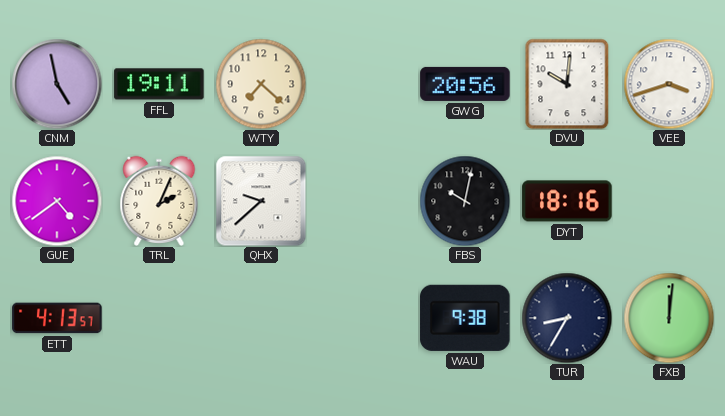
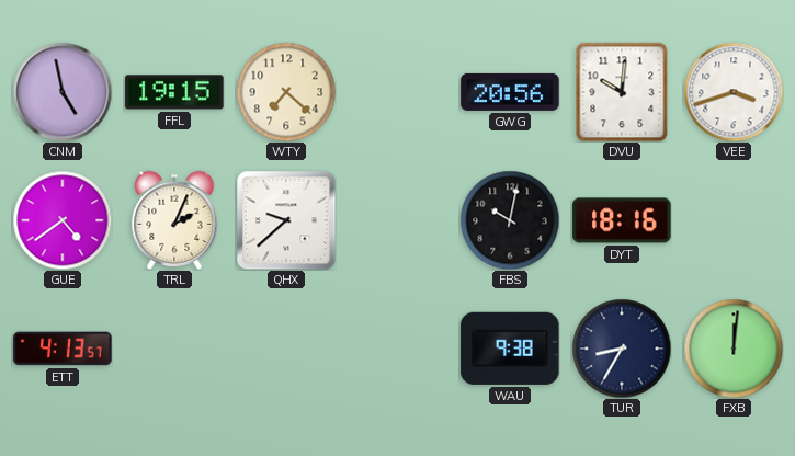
FFL: 19:11 -> 19:15 (174, 92)
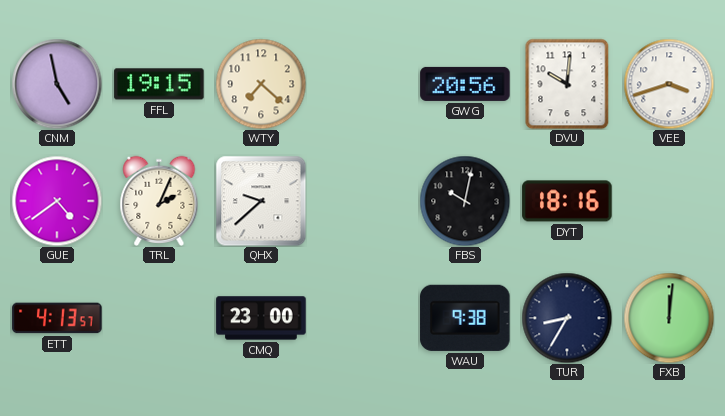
CMQ: none -> 23:00 (261, 318)
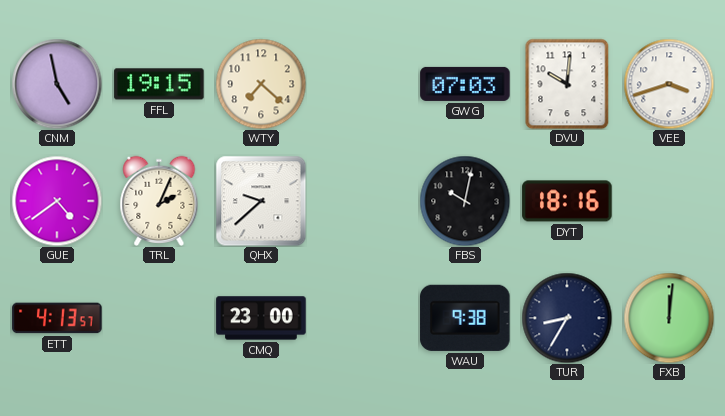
GWG: 20:56 -> 07:03 (465, 84)
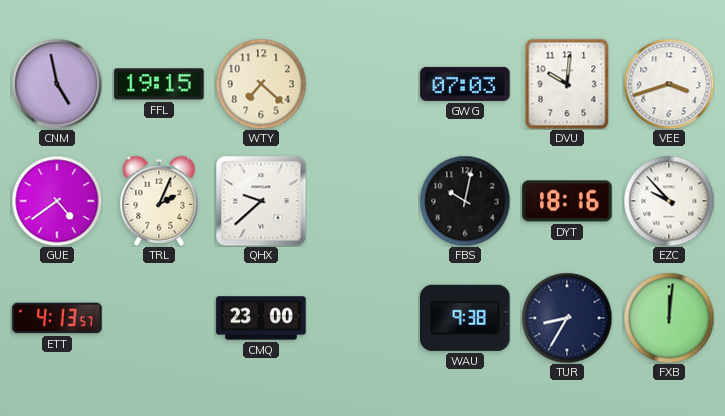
EZC: none -> 9:53 (669, 201)
